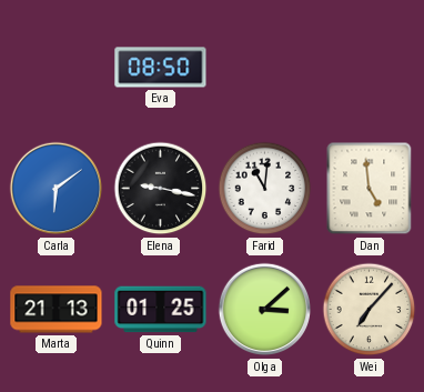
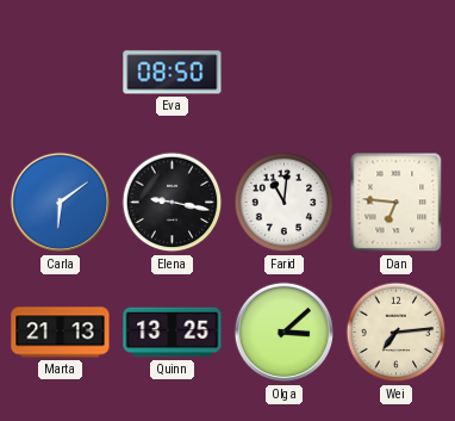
Dan: 4:59 -> 6:46 (397, 203)
Quinn: 01:25 -> 13:25 (173, 333)
Wei: 7:07 -> 7:14 (397, 333)
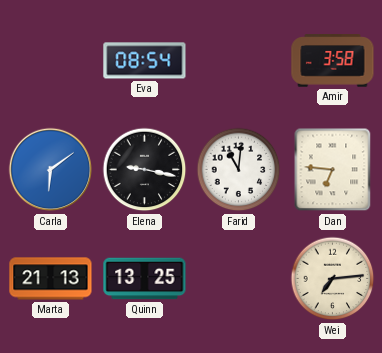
Eva: 08:50 -> 08:54 (145, 61)
Amir: none -> 3:58 (333, 61)
Olga: 3:08 -> none (285, 333)
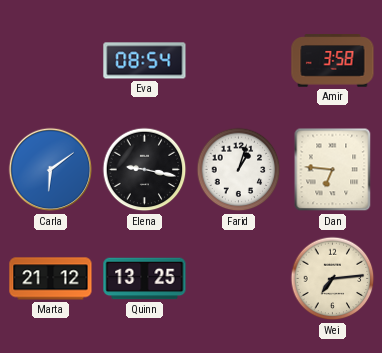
Farid: 11:01 -> 1:03 (239, 170)
Marta: 21:13 -> 21:12 (51, 279)
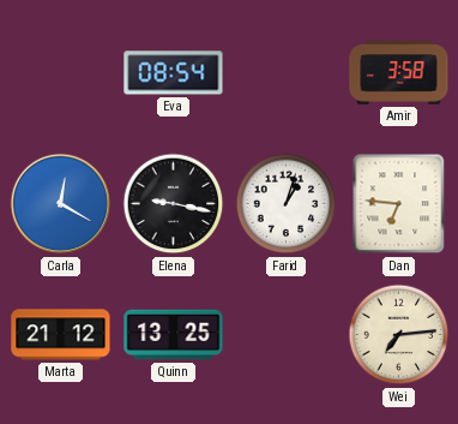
Carla: 6:09 -> 12:20 (61, 204)
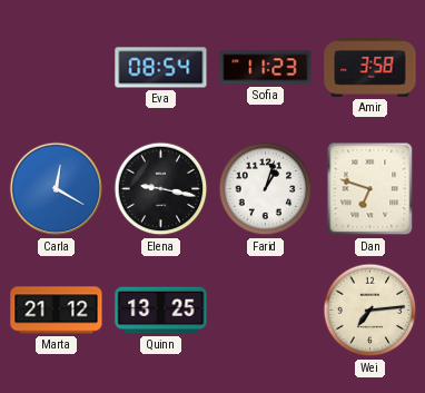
Sofia: none -> 11:23 (266, 68)
Dan: 6:46 -> 6:48 (370, 189)
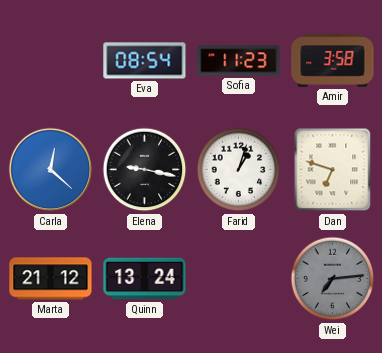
Carla: 12:20 -> 12:22 (51, 170)
Quinn: 13:25 -> 13:24 (145, 279)
Wei dial: cream -> grey (333, 279)
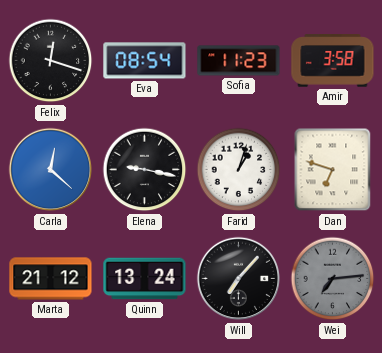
Felix: none -> 12:18 (51, 61)
Will: none -> 7:07 (239, 279)
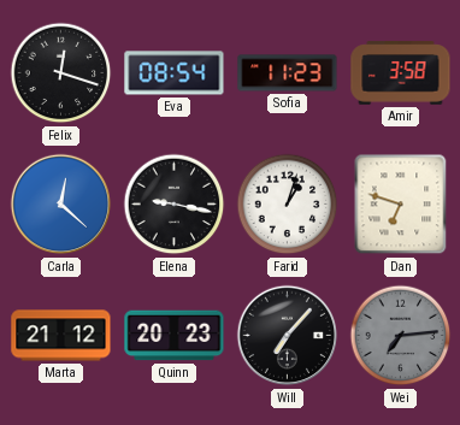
Quinn: 13:24 -> 20:23 (175, 336)
